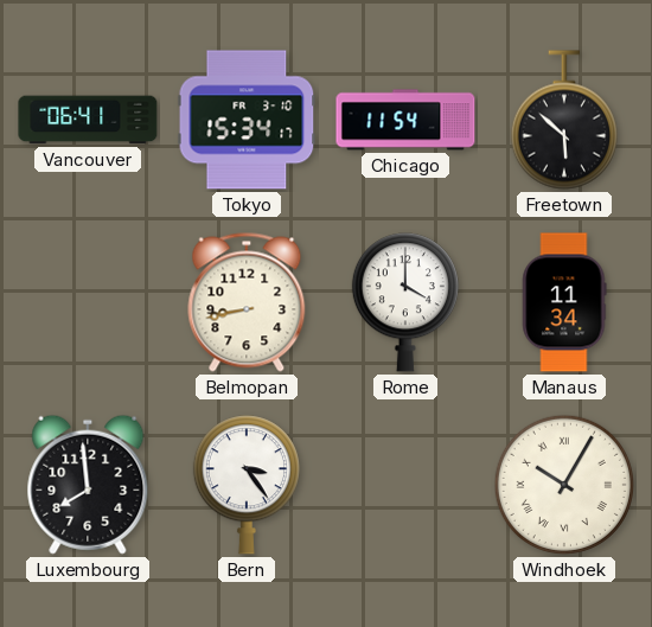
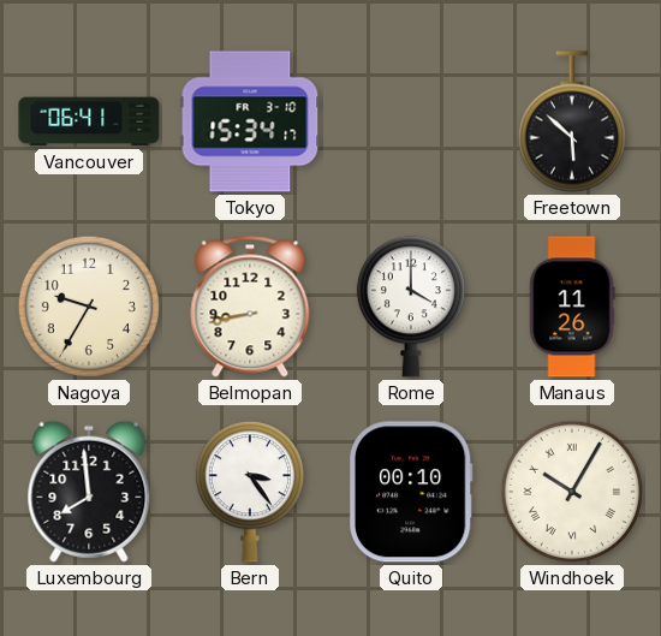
Chicago: 11:54 -> none (405, 120)
Nagoya: none -> 9:35 (89, 307)
Manaus: 11:34 -> 11:26 (572, 307)
Quito: none -> 00:10 (411, 492)
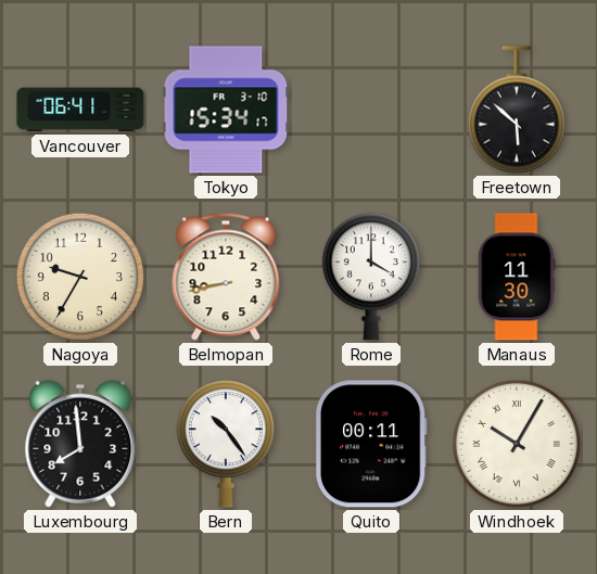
Manaus: 11:26 -> 11:30 (517, 277)
Bern: 3:24 -> 10:24 (226, 444)
Quito: 00:10 -> 00:11 (371, 444)
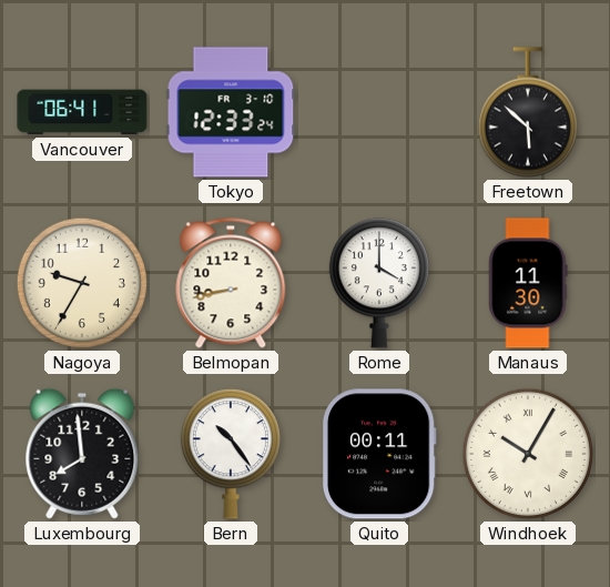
Tokyo: 15:34 -> 12:33 (231, 112)
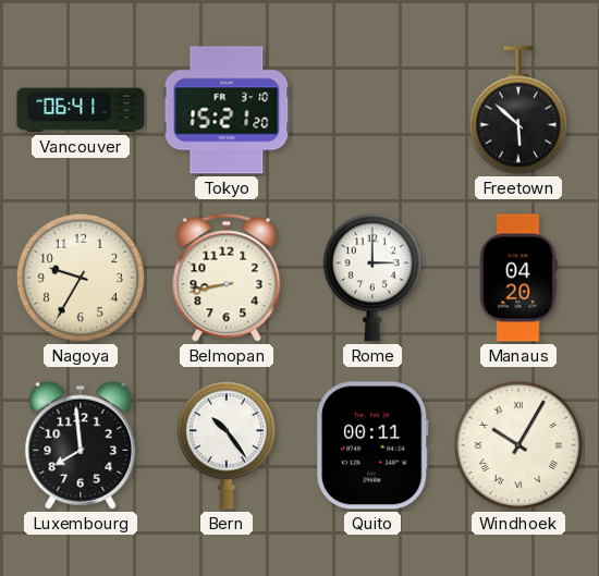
Tokyo: 12:33 -> 15:21 (227, 110)
Rome: 4:00 -> 3:00 (372, 278)
Manaus: 11:30 -> 04:20 (518, 278)
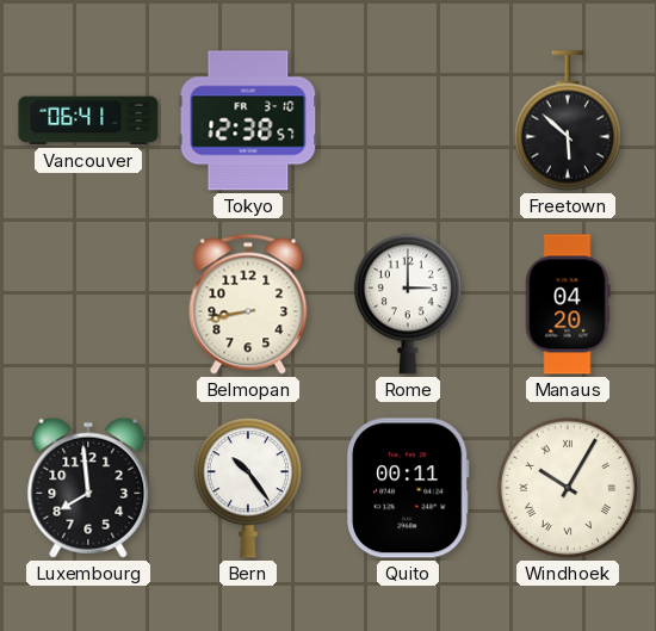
Tokyo: 15:21 -> 12:38 (248, 120)
Nagoya: 9:35 -> none (81, 278)
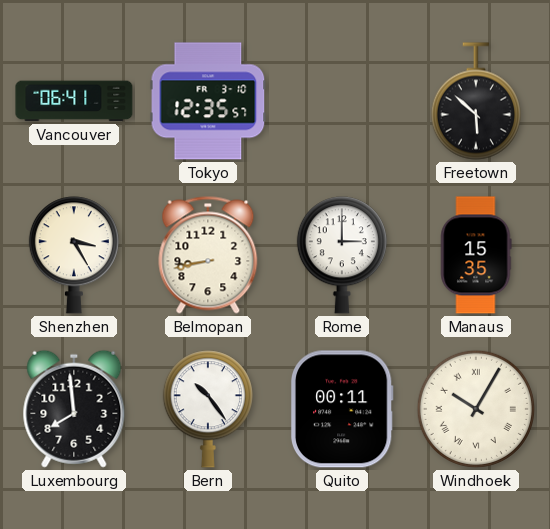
Tokyo: 12:38 -> 12:35 (208, 101)
Shenzhen: none -> 3:25 (74, 255)
Manaus: 04:20 -> 15:35 (476, 255)
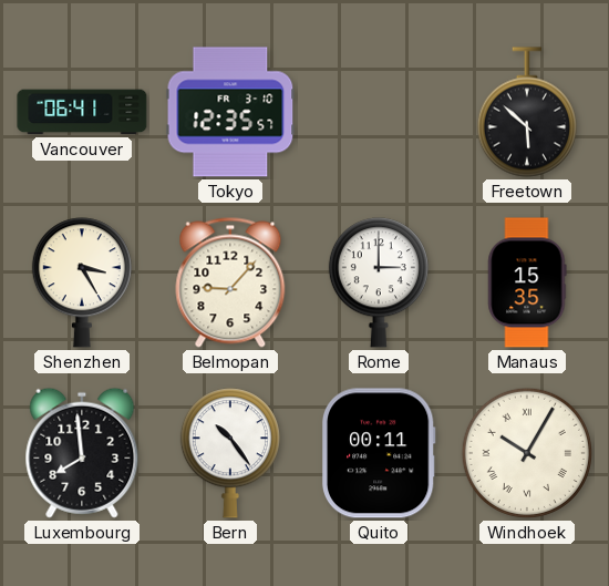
Belmopan: 8:43 -> 9:07 (230, 282)
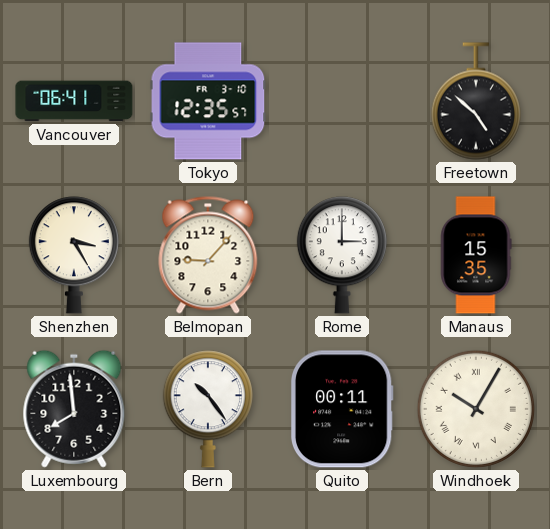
Freetown: 5:52 -> 4:52 (476, 101)
